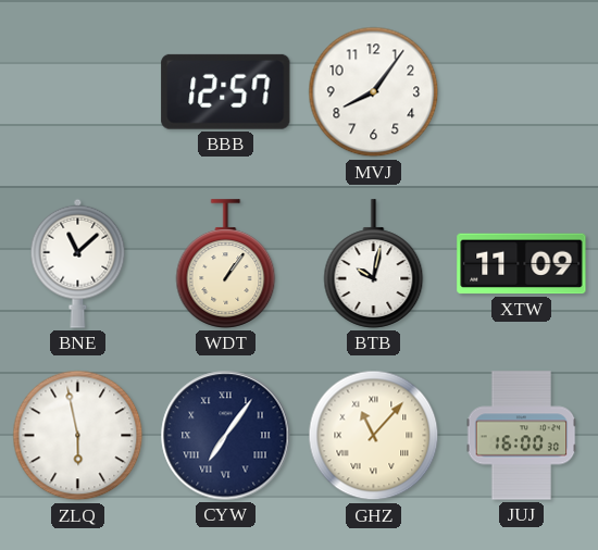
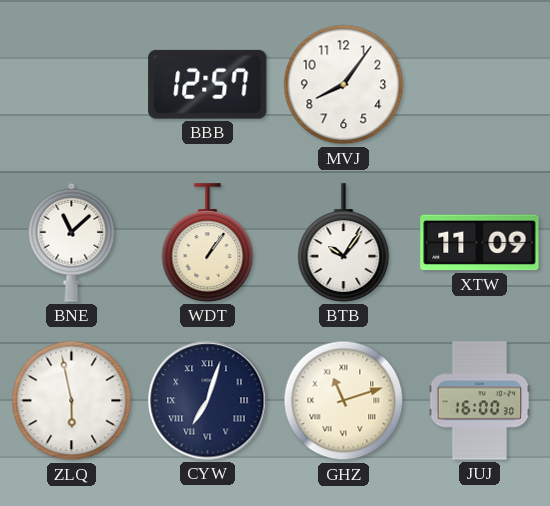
BTB: 10:02 -> 10:06 (344, 243)
CYW: 7:06 -> 7:03 (208, 401)
GHZ: 11:07 -> 11:12 (344, 401)
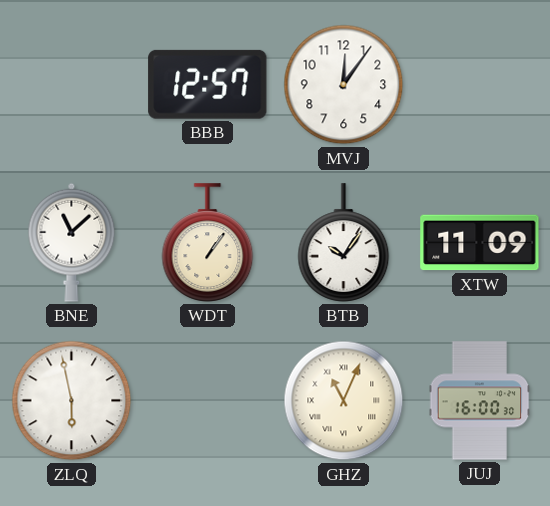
MVJ: 8:06 -> 12:06 (344, 85)
CYW: 7:03 -> none (208, 401)
GHZ: 11:12 -> 11:04 (344, 401)
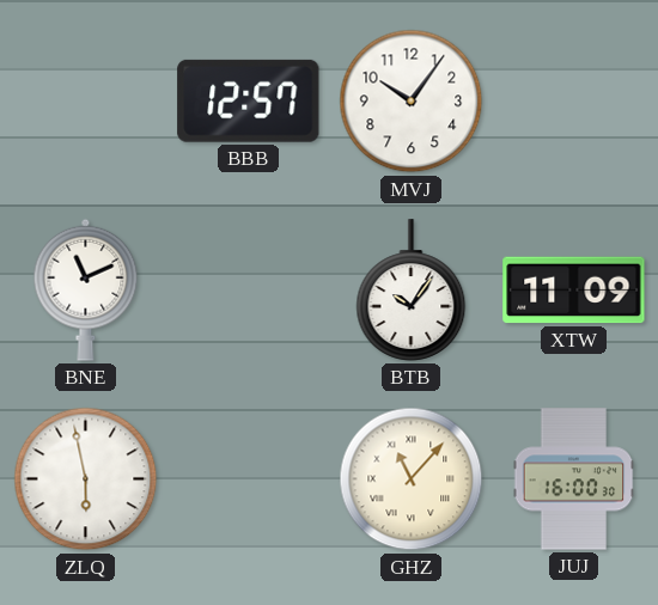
MVJ: 12:06 -> 10:06 (412, 102)
BNE: 11:08 -> 11:11 (86, 289)
WDT: 1:06 -> none (208, 243)
GHZ: 11:04 -> 11:07 (412, 479)
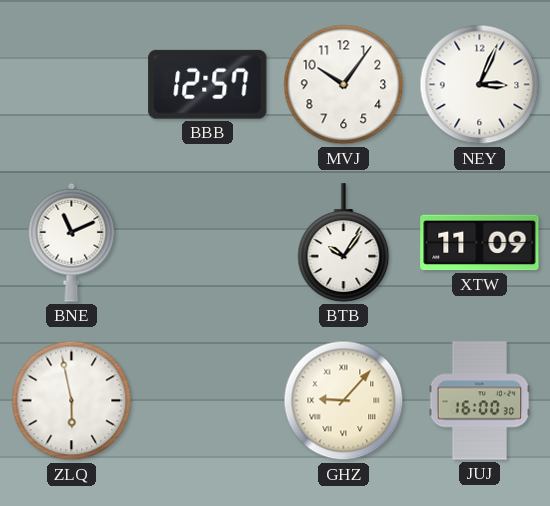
NEY: none -> 3:04 (480, 85)
GHZ: 11:07 -> 9:07 (344, 401)
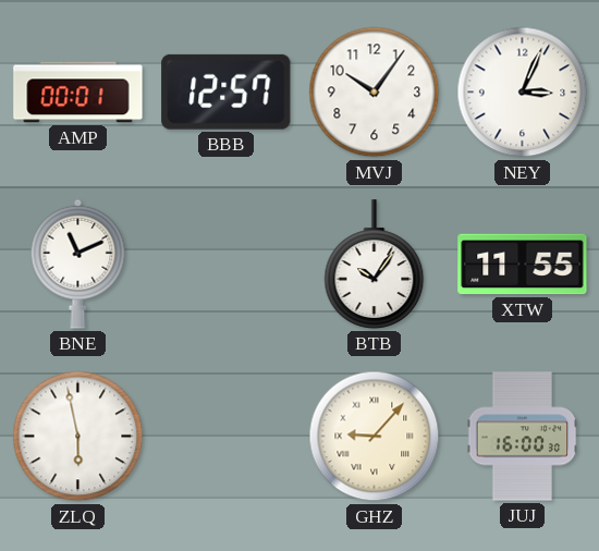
AMP: none -> 00:01 (78, 93)
XTW: 11:09 -> 11:55 (523, 265)
